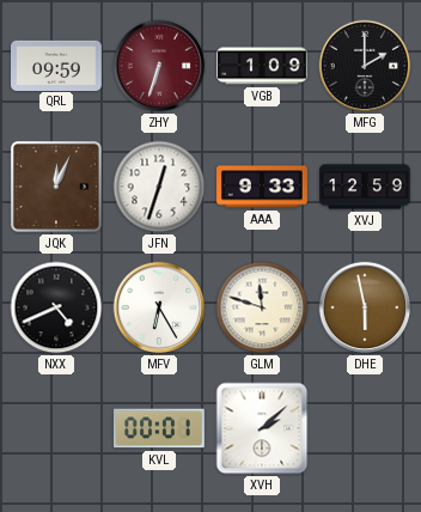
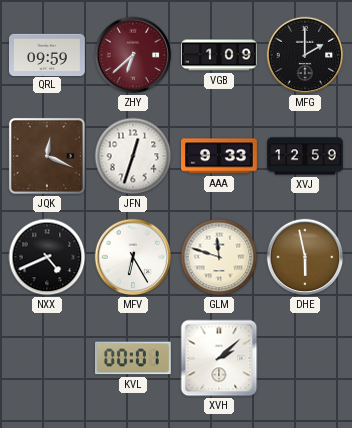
ZHY: 6:33 -> 6:38 (133, 55)
JQK: 12:04 -> 12:19 (47, 156)
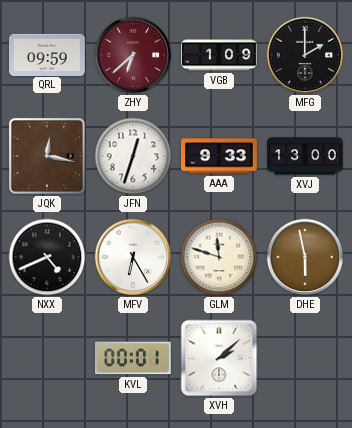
JQK: 12:19 -> 12:17 (47, 156)
XVJ: 12:59 -> 13:00 (306, 156)
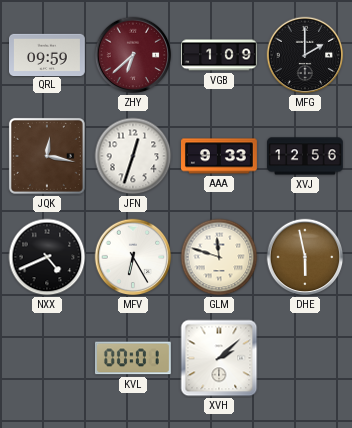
XVJ: 13:00 -> 12:56 (306, 156)
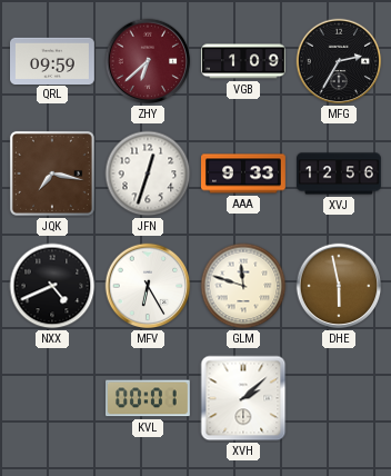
MFG: 2:00 -> 2:35 (339, 61)
JQK: 12:17 -> 7:17 (52, 173)
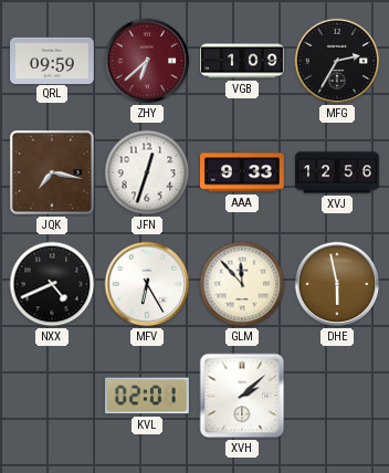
GLM: 11:48 -> 11:53 (242, 284)
KVL: 00:01 -> 02:01 (147, 396)
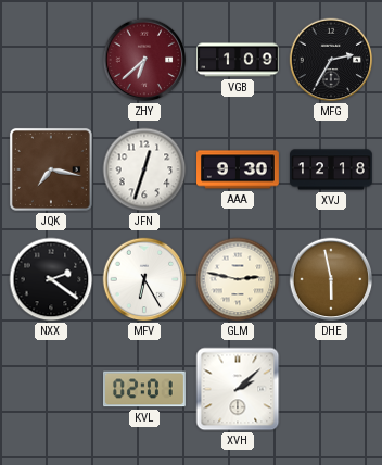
QRL: 09:59 -> none (53, 60)
AAA: 9:33 -> 9:30 (239, 169)
XVJ: 12:56 -> 12:18 (332, 169)
NXX: 4:41 -> 2:21 (51, 279)
GLM: 11:53 -> 2:47 (238, 279)
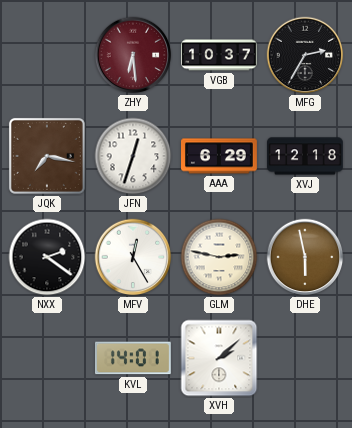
ZHY: 6:38 -> 6:29 (133, 55)
VGB: 1:09 -> 10:37 (220, 55)
AAA: 9:30 -> 6:29 (220, 156)
MFV: 6:25 -> 12:25 (133, 257)
KVL: 02:01 -> 14:01 (133, 358)
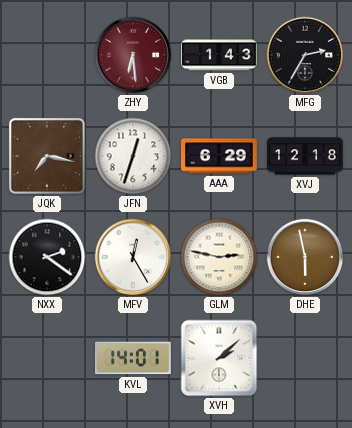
VGB: 10:37 -> 1:43 (220, 55)
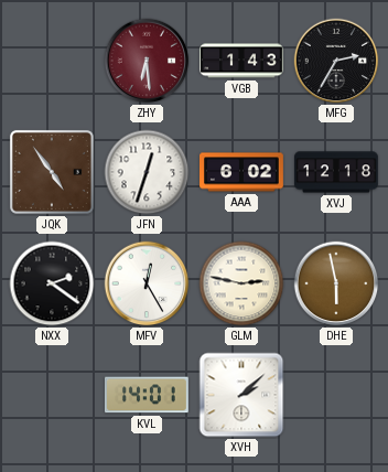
JQK: 7:17 -> 4:54 (52, 172)
AAA: 6:29 -> 6:02 (242, 172)
